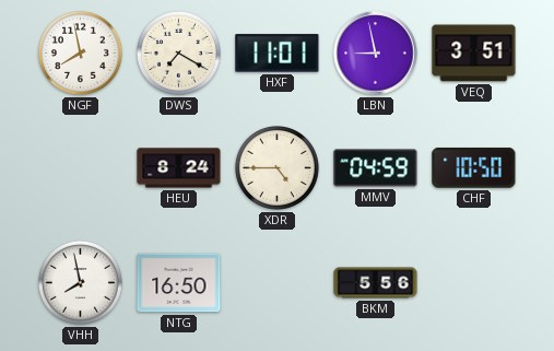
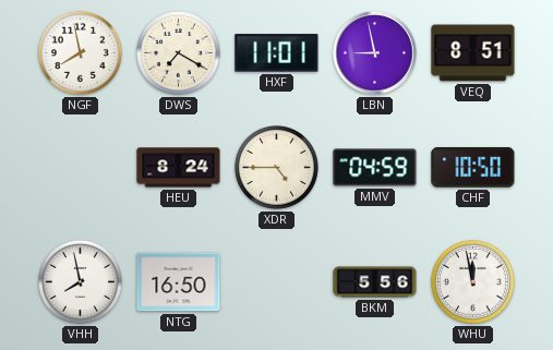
VEQ: 3:51 -> 8:51 (473, 53)
WHU: none -> 11:58 (472, 281)
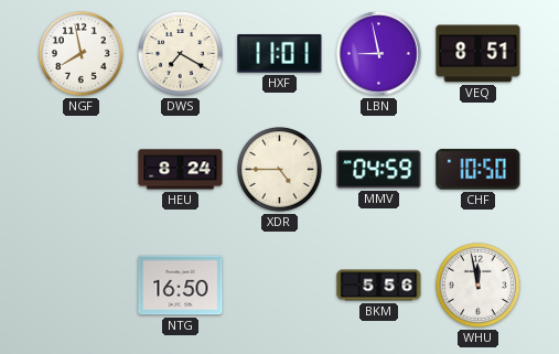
VHH: 7:58 -> none (80, 281)
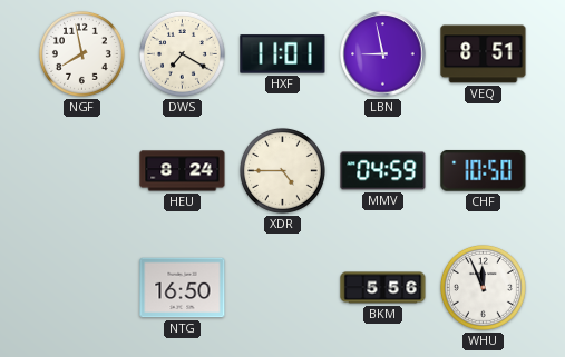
WHU: 11:58 -> 11:56 (483, 287)
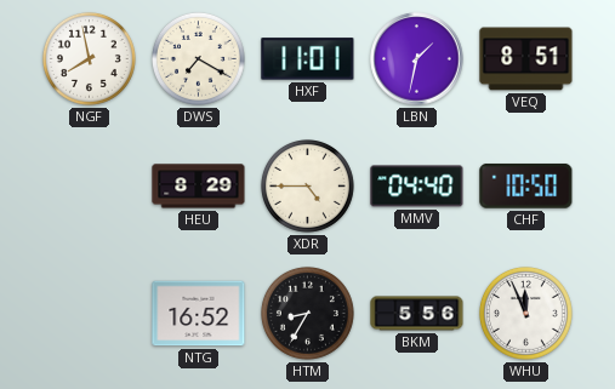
LBN: 8:58 -> 1:32 (417, 59)
HEU: 8:24 -> 8:29 (199, 187)
MMV: 04:59 -> 04:40 (417, 187)
NTG: 16:50 -> 16:52 (199, 314)
HTM: none -> 8:35 (307, 313)
